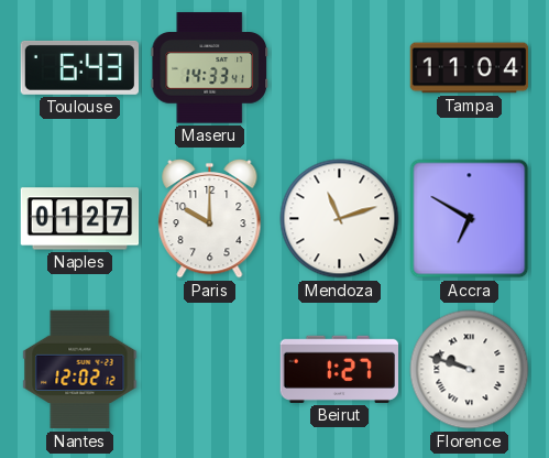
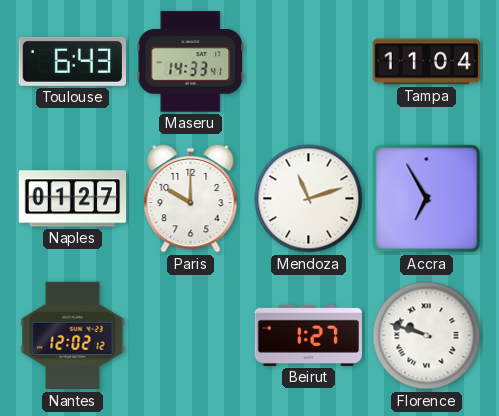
Accra: 6:50 -> 6:55 (427, 199)
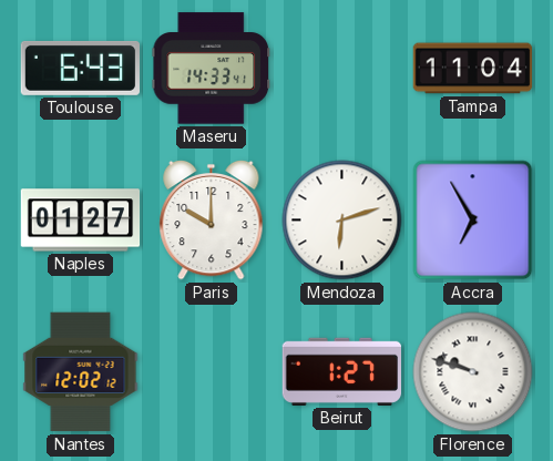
Mendoza: 11:12 -> 6:12 (342, 221)
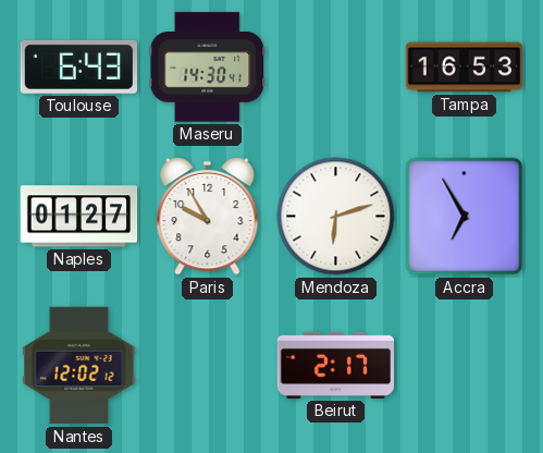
Maseru: 14:33 -> 14:30 (207, 68)
Tampa: 11:04 -> 16:53 (465, 68)
Paris: 10:00 -> 9:55 (208, 216)
Beirut: 1:27 -> 2:17 (335, 365)
Florence: 9:48 -> none (473, 372)
